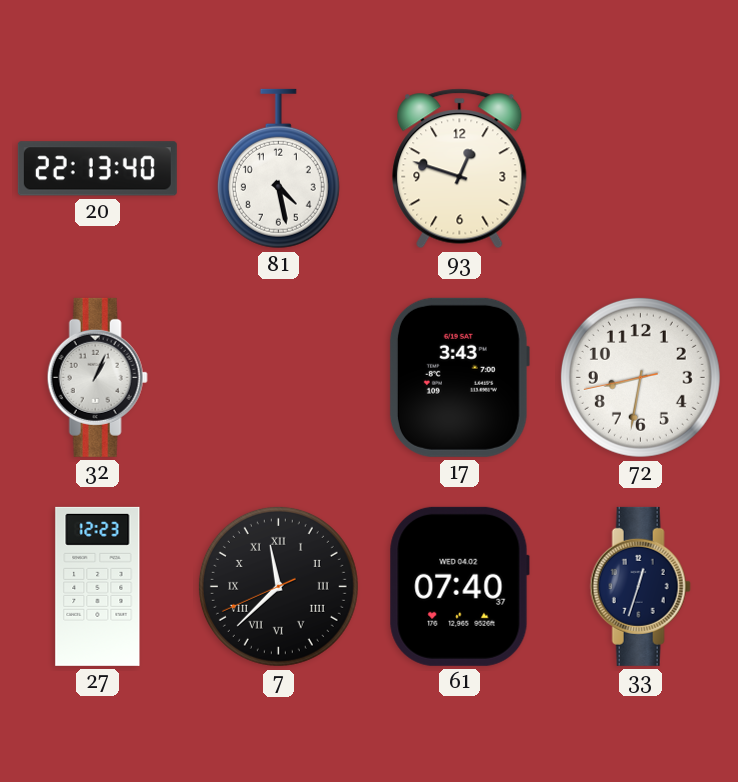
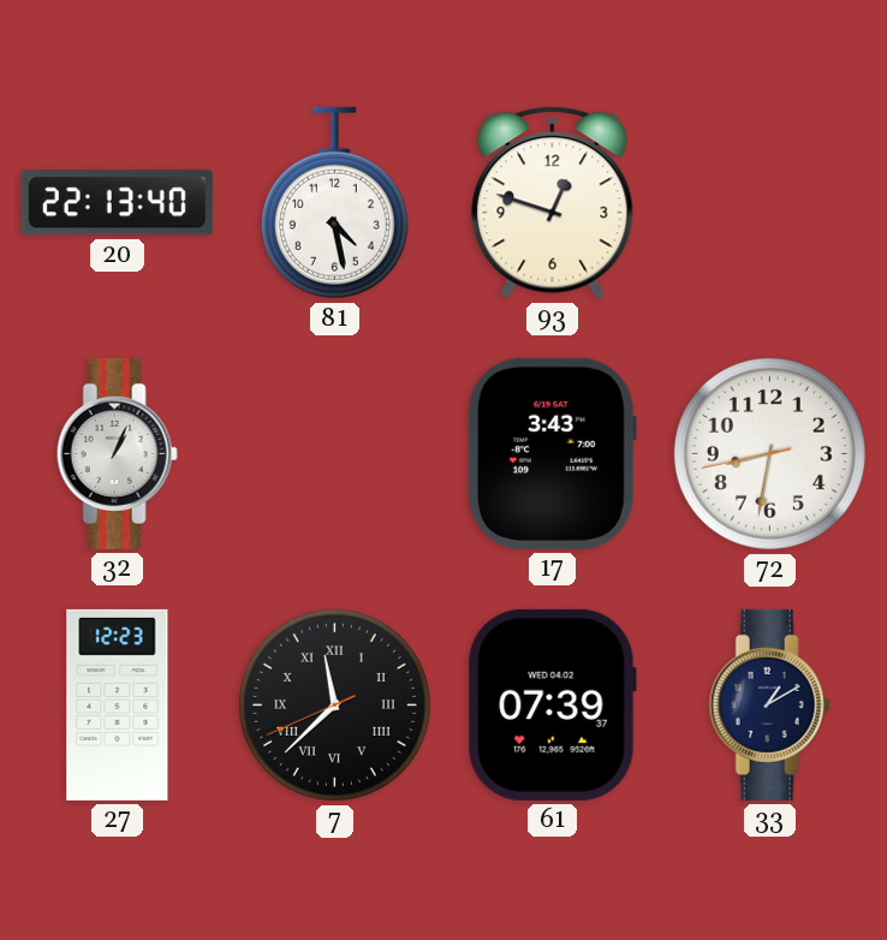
61: 07:40 -> 07:39 (552, 704)
33: 12:33 -> 1:10 (769, 704)
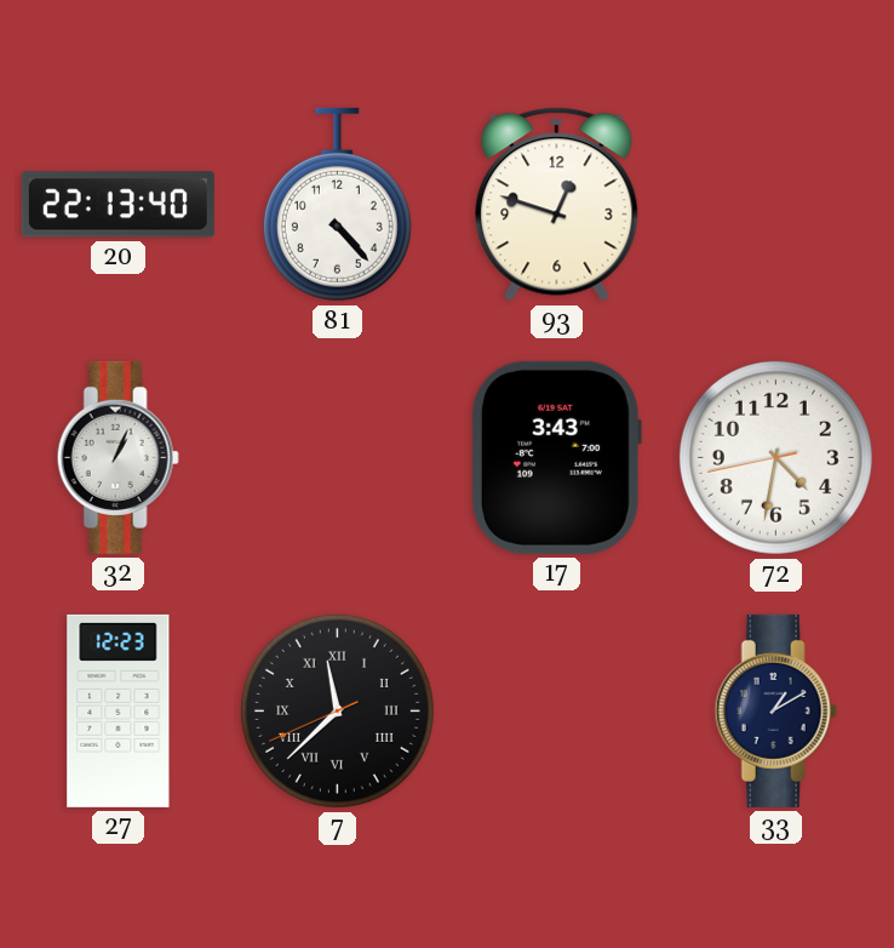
81: 4:28 -> 4:23 (337, 205)
72: 8:31 -> 4:31 (775, 457)
61: 07:39 -> none (552, 704)
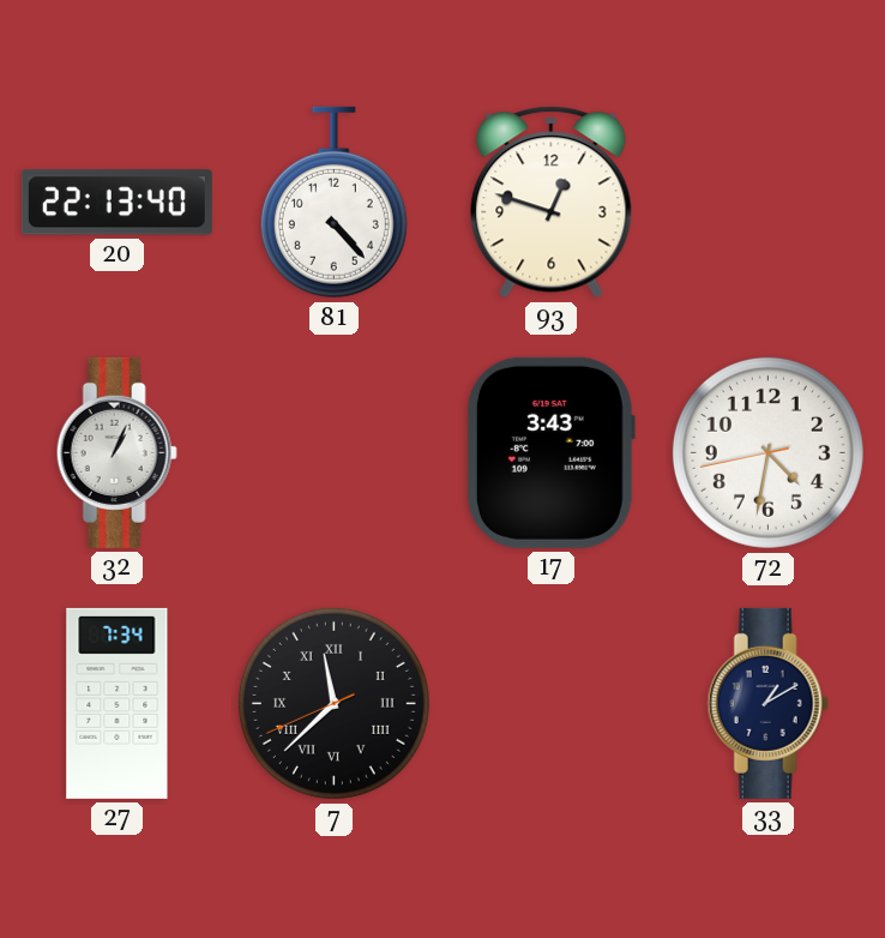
27: 12:23 -> 7:34 (118, 703)
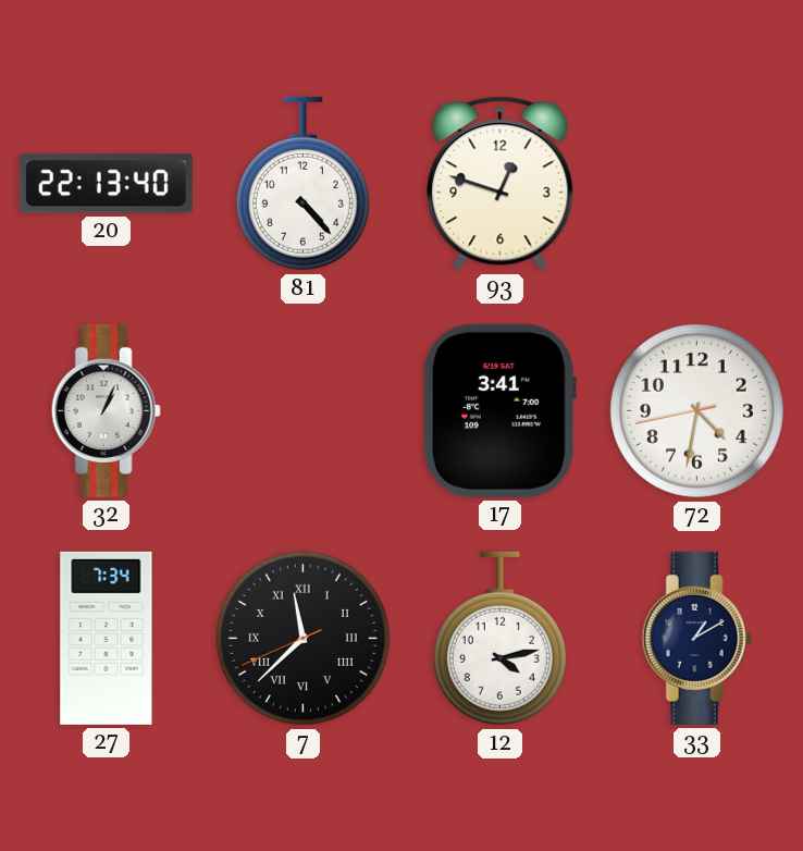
17: 3:43 -> 3:41 (499, 410)
12: none -> 4:13 (499, 639)
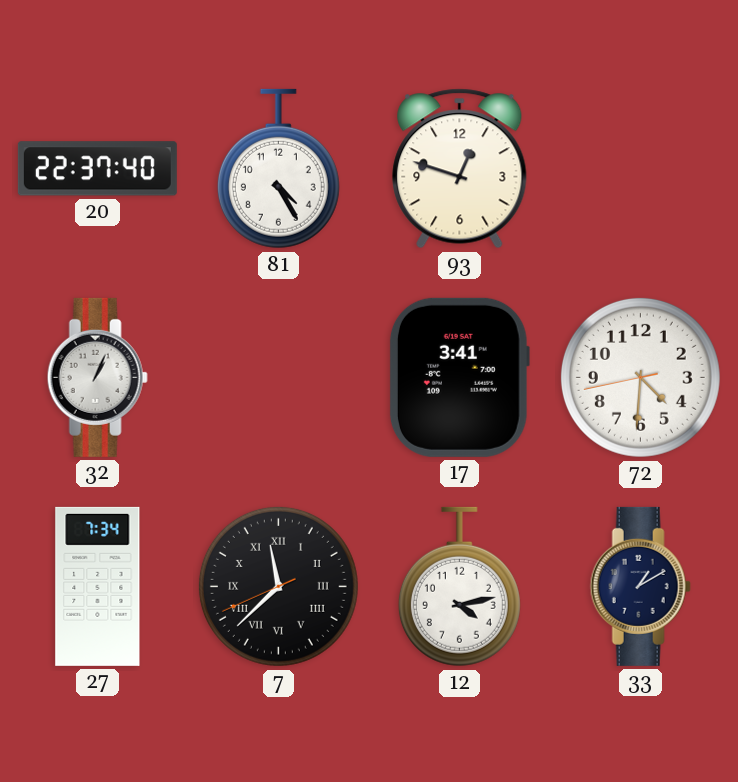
20: 22:13 -> 22:37 (97, 169)
81: 4:23 -> 4:25 (278, 169)
72: 4:31 -> 4:30 (640, 377)
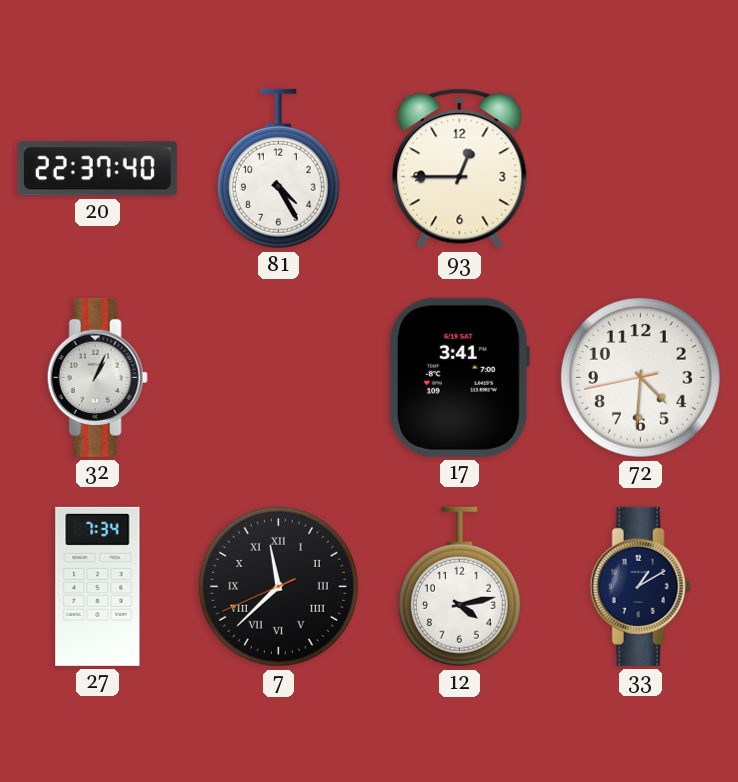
93: 12:48 -> 12:45 (460, 169)
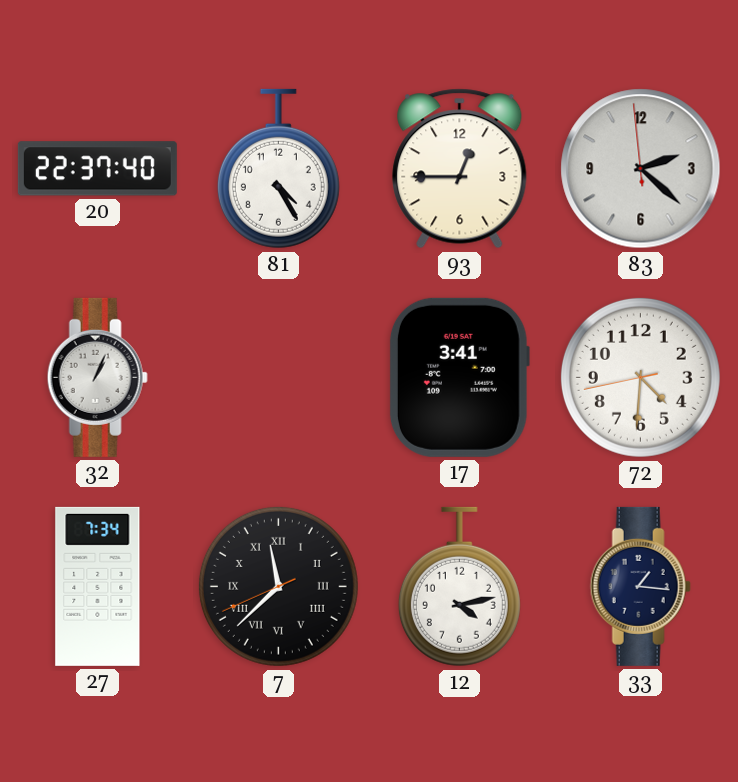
83: none -> 2:21 (641, 169)
33: 1:10 -> 1:16 (640, 586)
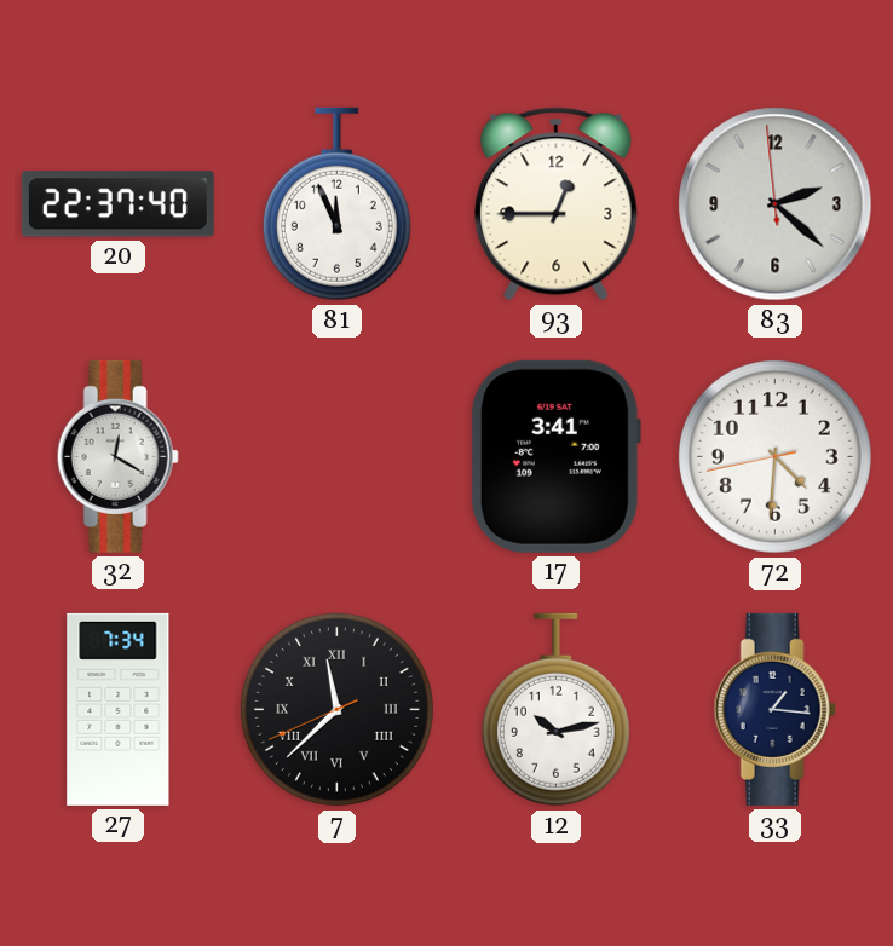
81: 4:25 -> 11:56 (336, 204)
32: 1:04 -> 12:20 (117, 456)
12: 4:13 -> 10:13 (555, 710)
